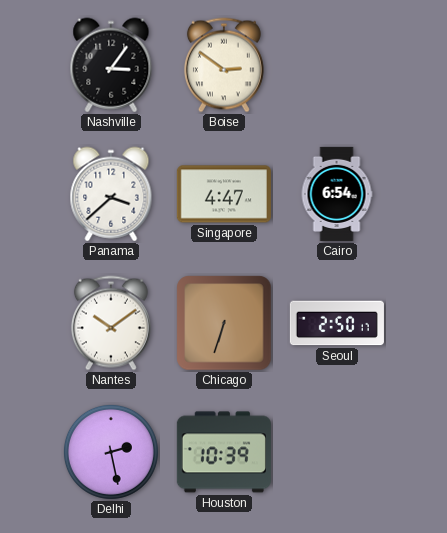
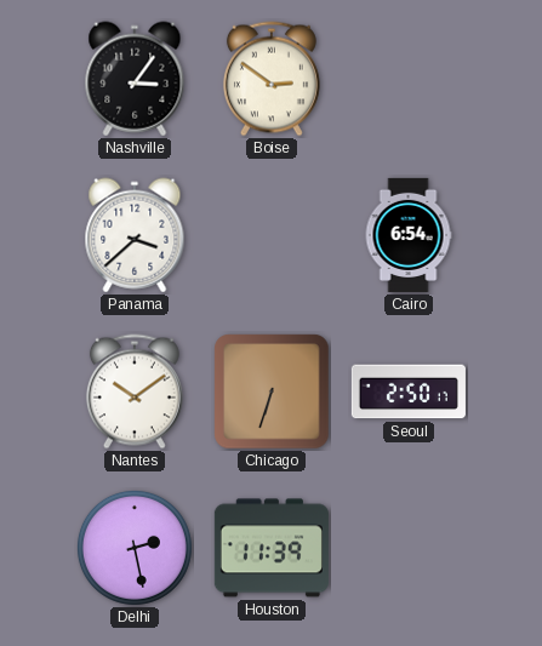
Singapore: 4:47 -> none (224, 194)
Houston: 10:39 -> 11:39 (272, 548)
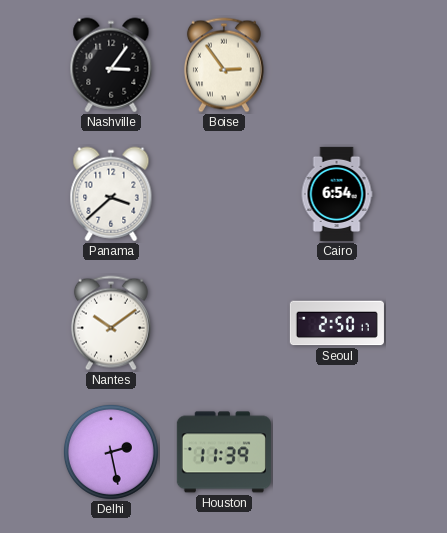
Boise: 2:51 -> 2:54 (224, 65)
Chicago: 6:33 -> none (272, 391)
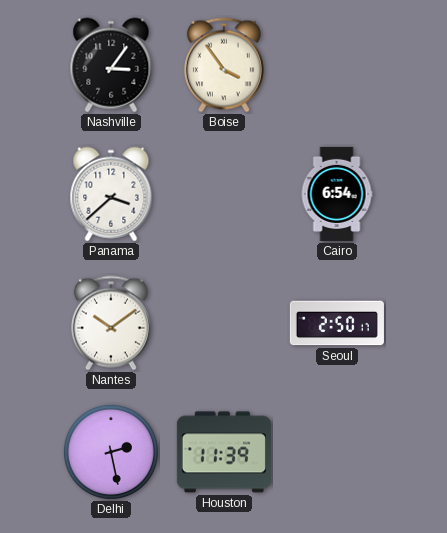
Boise: 2:54 -> 3:54 (224, 65)
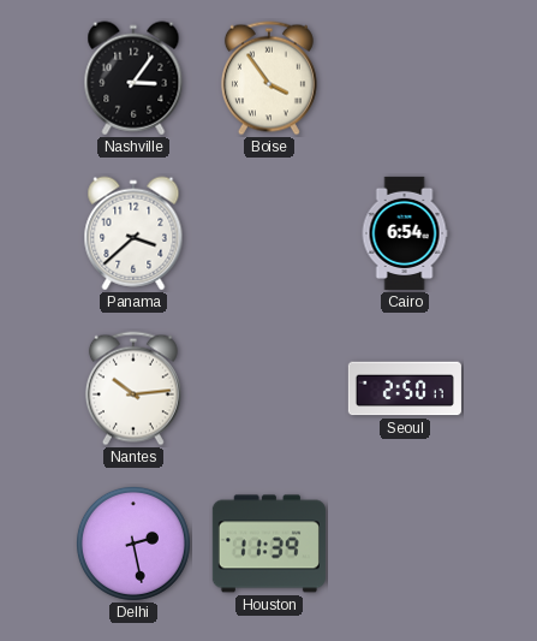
Nantes: 10:09 -> 10:14 (133, 388)
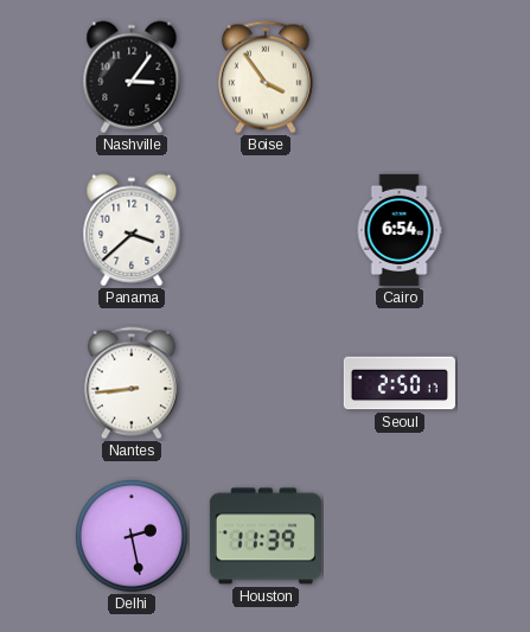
Nantes: 10:14 -> 8:44 (132, 383)
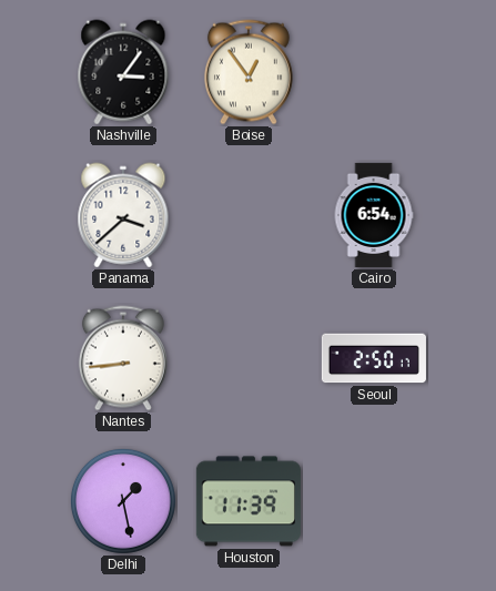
Boise: 3:54 -> 12:54 (249, 72)
Delhi: 2:28 -> 1:28 (123, 501)
